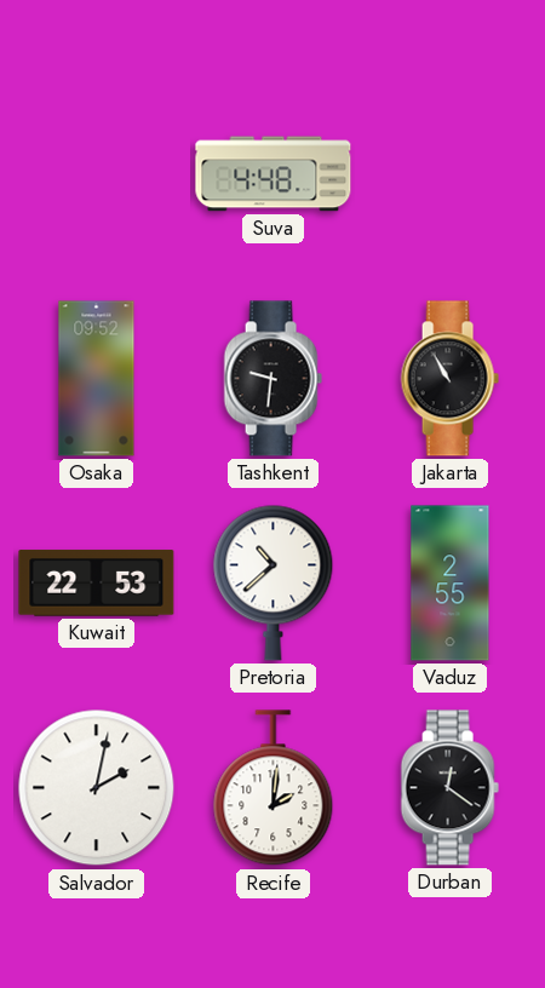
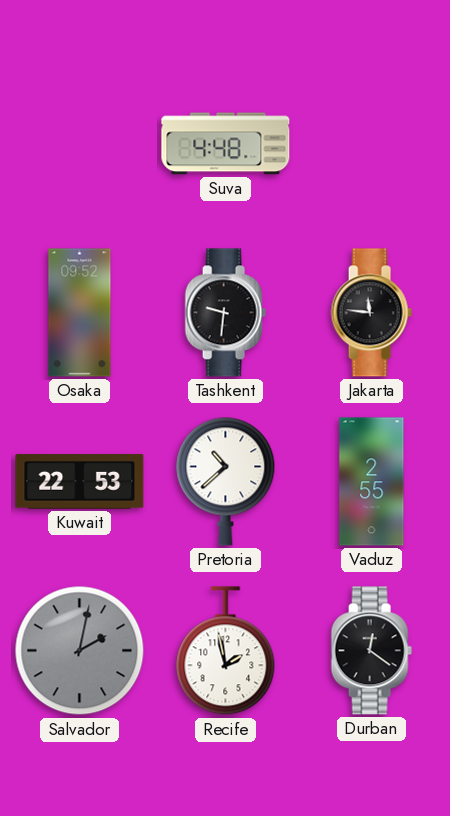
Jakarta: 10:55 -> 11:46 (371, 313)
Salvador dial: white -> grey (80, 651)
Recife: 2:01 -> 1:58 (226, 651)
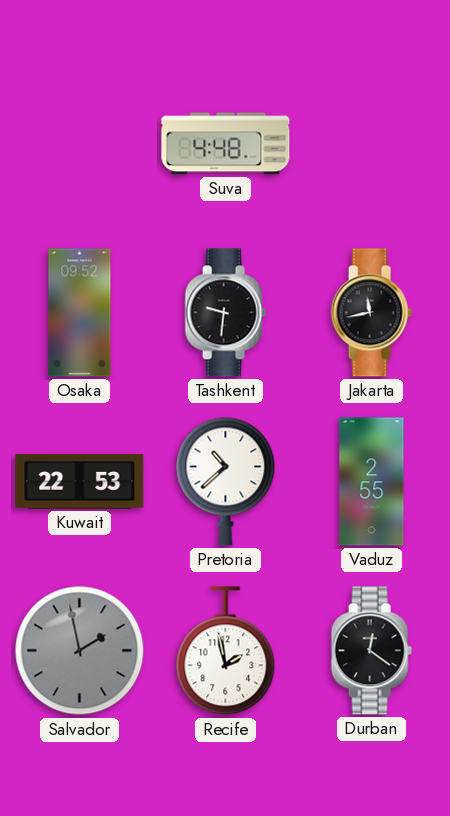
Jakarta: 11:46 -> 11:43 (371, 313)
Salvador: 2:02 -> 1:58 (80, 651)
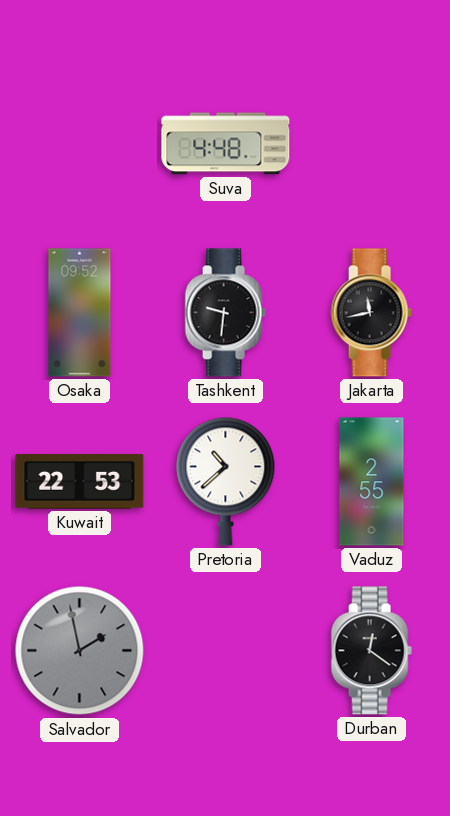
Recife: 1:58 -> none (226, 651)
